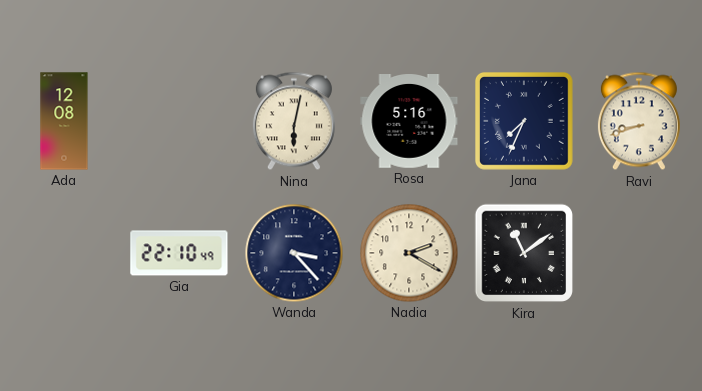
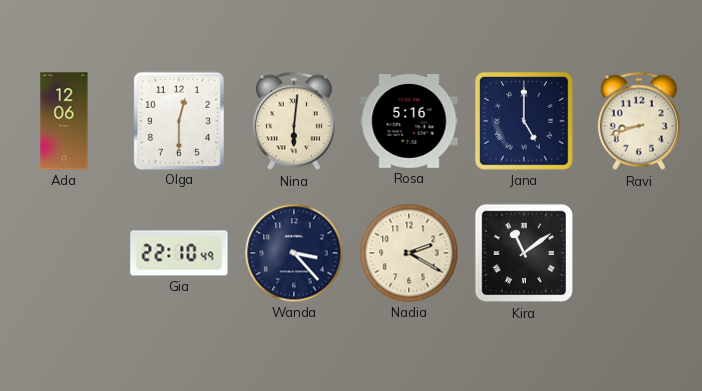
Ada: 12:08 -> 12:06 (64, 121)
Olga: none -> 12:30 (178, 120)
Nina: 6:02 -> 6:01 (294, 121)
Jana: 7:34 -> 5:00 (525, 122)
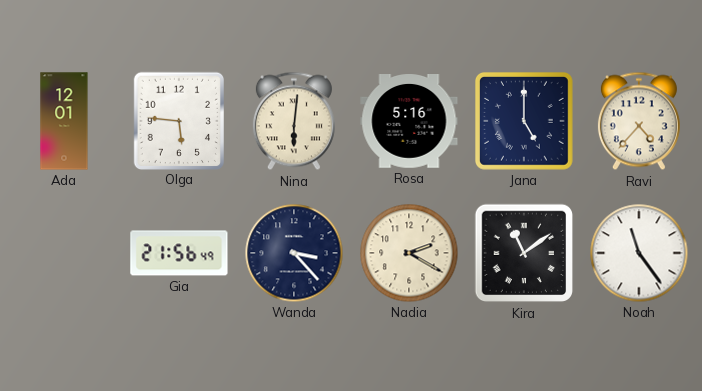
Ada: 12:06 -> 12:01 (64, 121)
Olga: 12:30 -> 5:46 (178, 120)
Ravi: 8:42 -> 4:37 (639, 121)
Gia: 22:10 -> 21:56 (179, 253)
Noah: none -> 11:24 (639, 253)
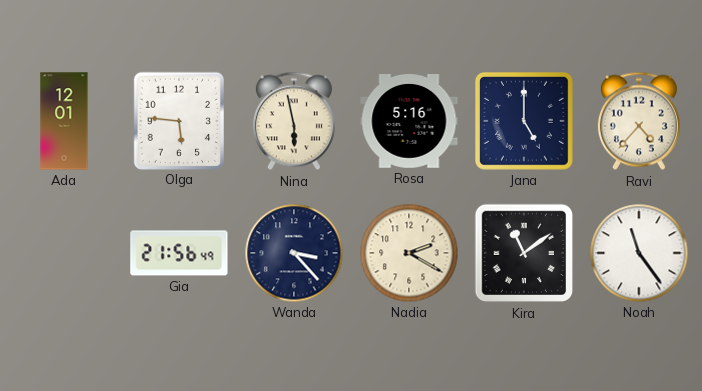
Nina: 6:01 -> 5:58 (294, 121)
